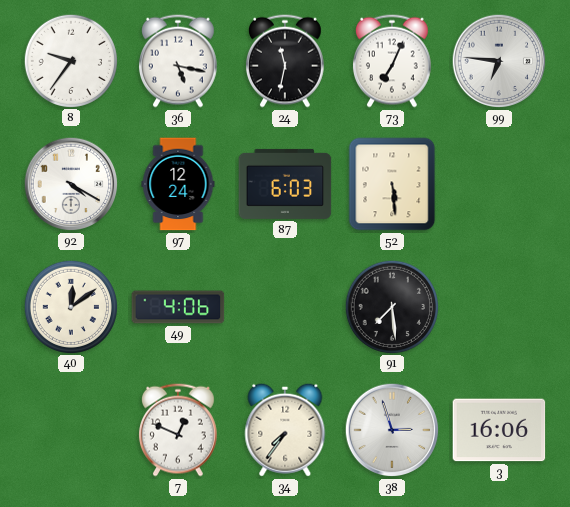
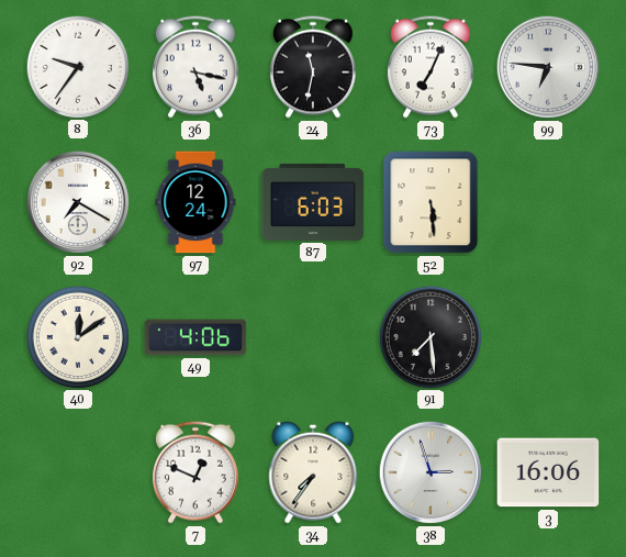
92: 4:20 -> 7:20 (78, 202)
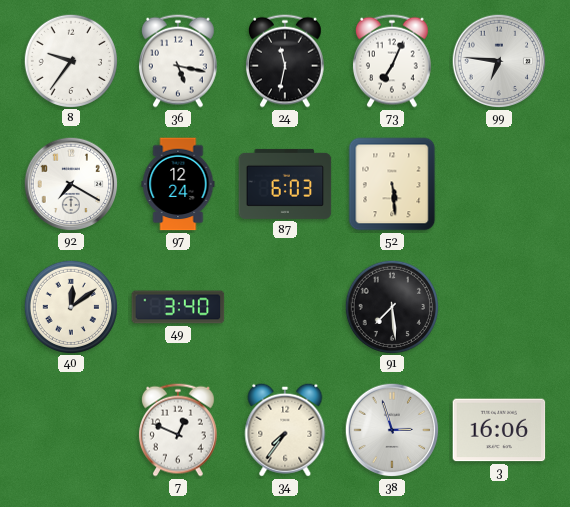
49: 4:06 -> 3:40 (178, 307)
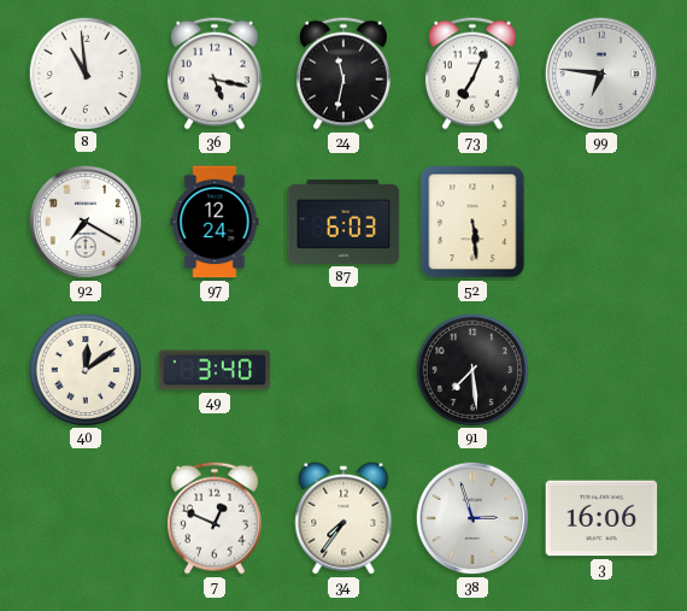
8: 9:36 -> 10:59 (84, 72)
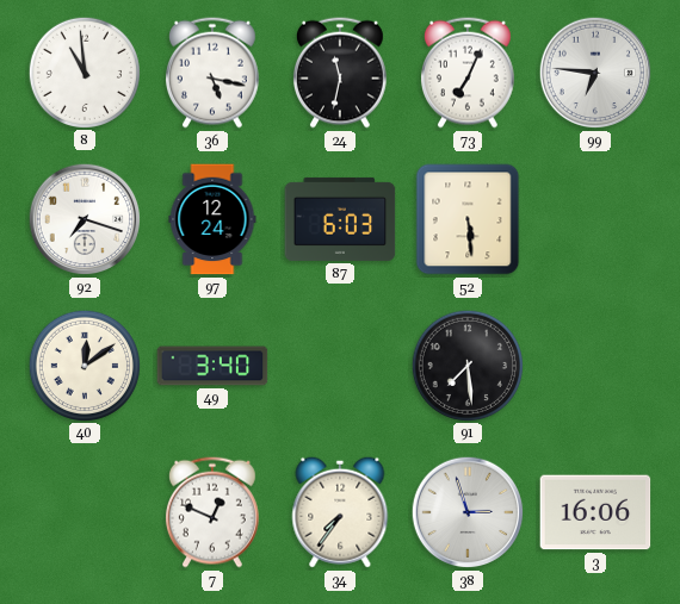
92: 7:20 -> 7:18 (85, 219)
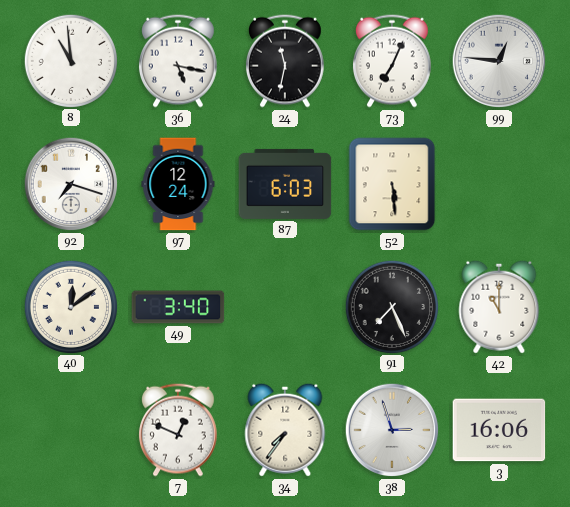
99: 6:46 -> 12:46 (499, 61)
91: 7:29 -> 7:26 (391, 306)
42: none -> 11:00 (499, 307)
